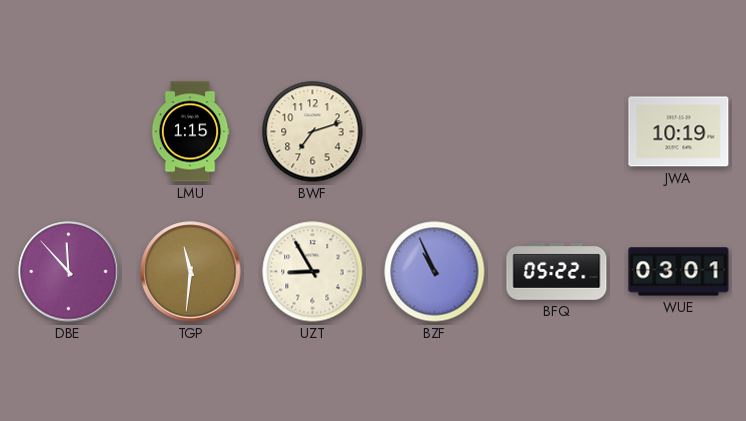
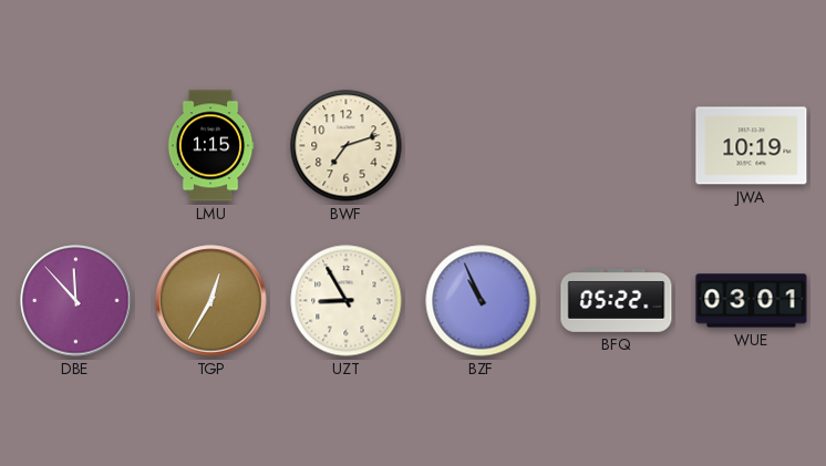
TGP: 11:31 -> 12:35 (211, 301)
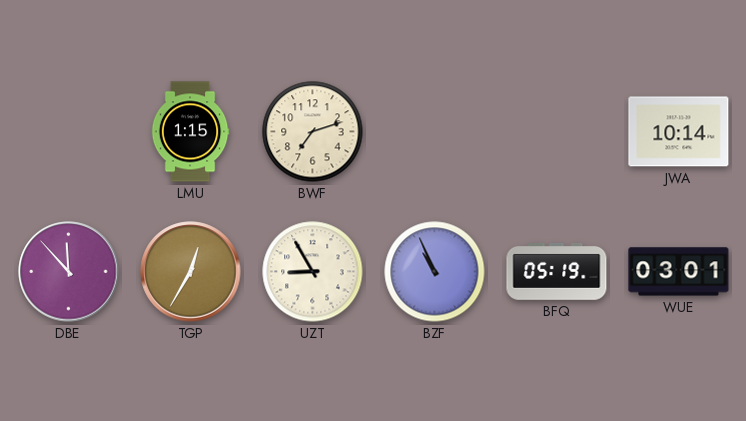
JWA: 10:19 -> 10:14 (679, 132)
BFQ: 05:22 -> 05:19 (557, 271)
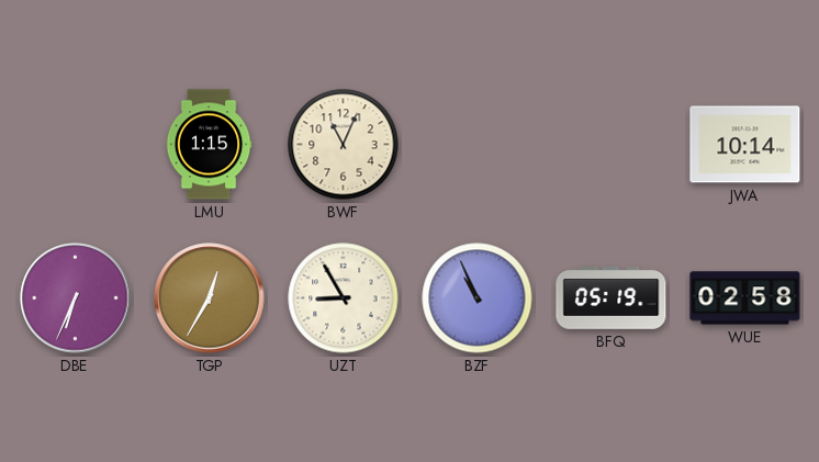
BWF: 7:12 -> 11:04 (344, 145)
DBE: 11:53 -> 6:34 (76, 298)
WUE: 03:01 -> 02:58 (745, 298)
